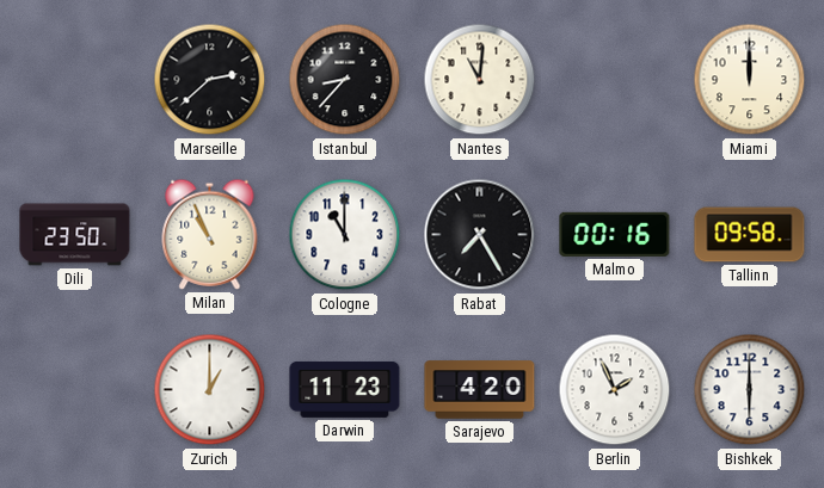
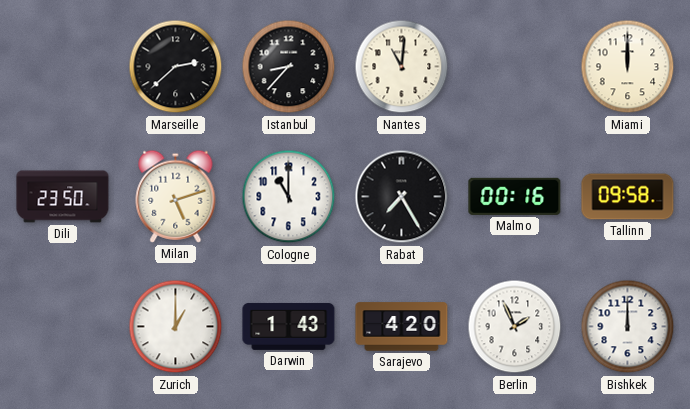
Milan: 10:56 -> 5:12 (176, 196)
Darwin: 11:23 -> 1:43 (289, 326)
Bishkek: 6:00 -> 12:00 (628, 327)
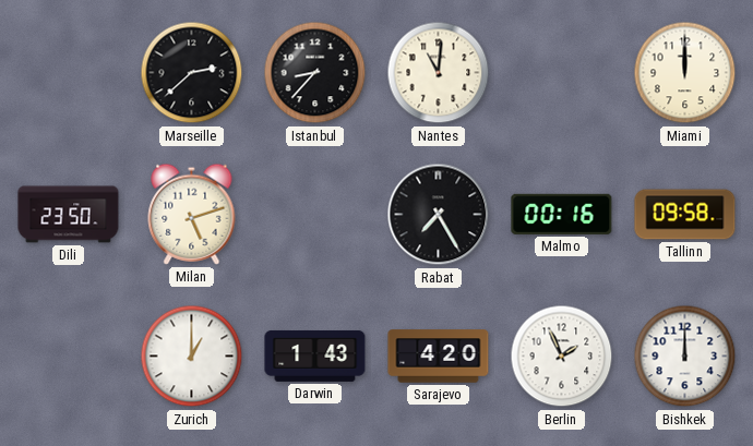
Cologne: 11:00 -> none (289, 197)
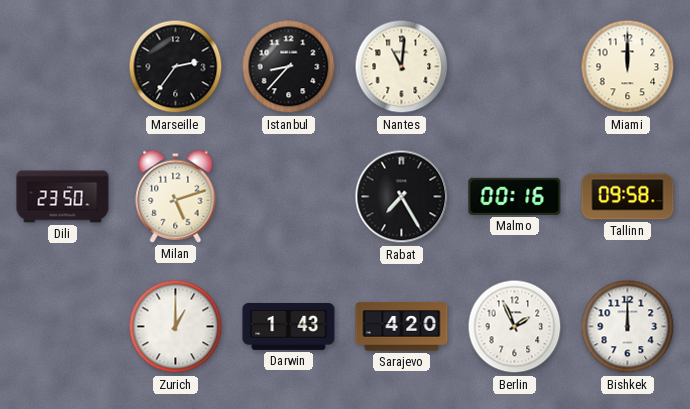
Marseille: 2:38 -> 2:36 (176, 67)
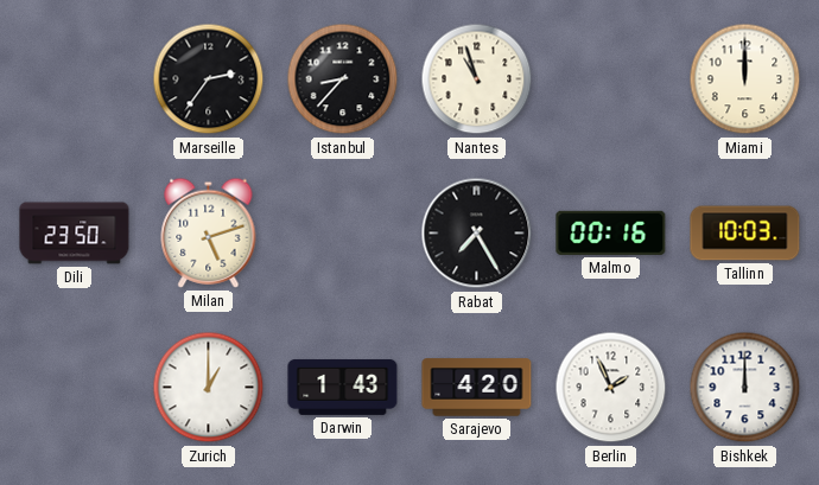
Nantes: 11:01 -> 10:57 (477, 79)
Tallinn: 09:58 -> 10:03 (745, 234)
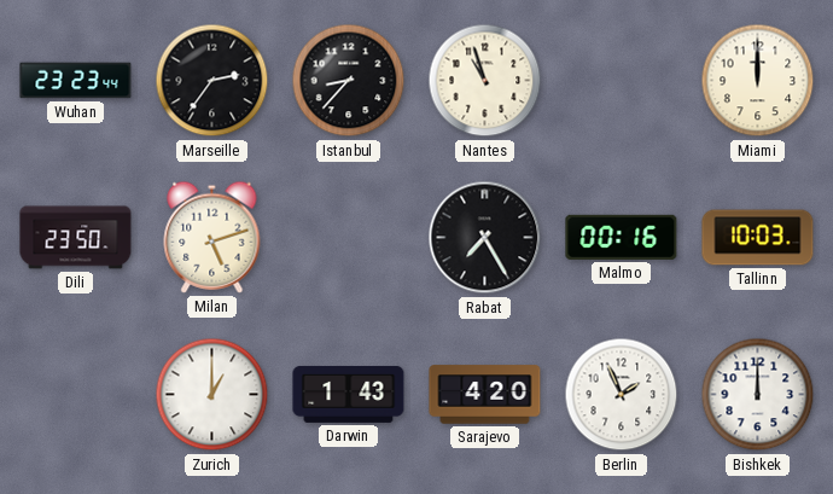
Wuhan: none -> 23:23 (76, 81)
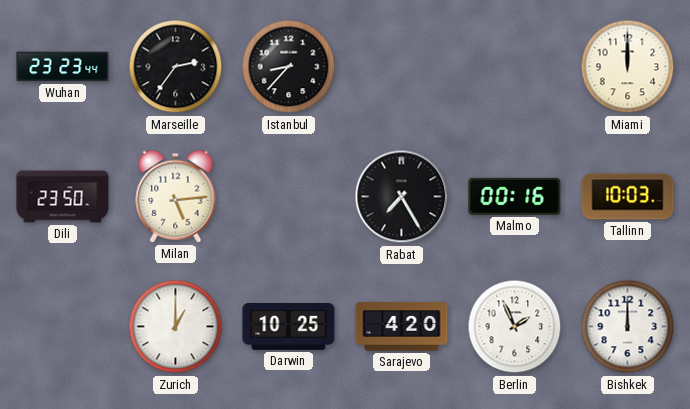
Nantes: 10:57 -> none (485, 81)
Milan: 5:12 -> 5:14 (176, 196)
Darwin: 1:43 -> 10:25 (289, 326)
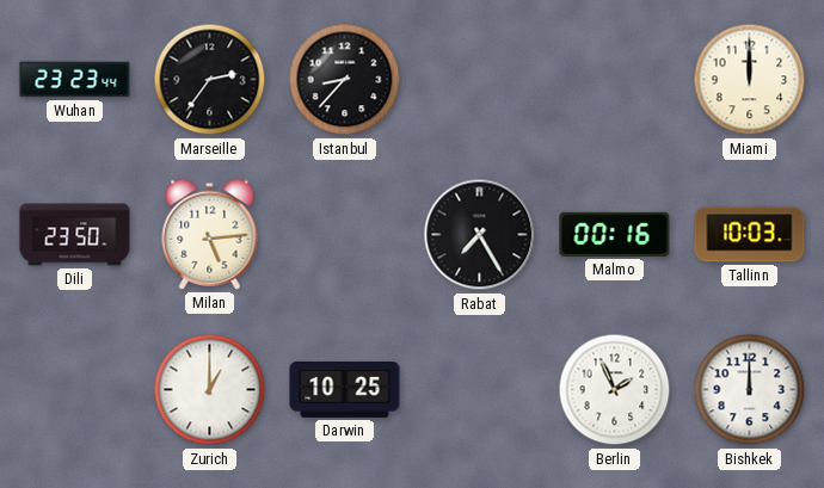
Sarajevo: 4:20 -> none (402, 327)
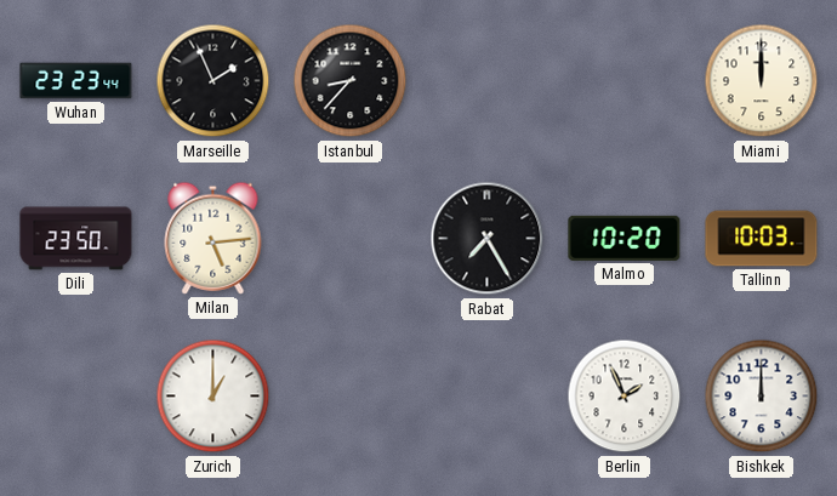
Marseille: 2:36 -> 1:56 (213, 81)
Malmo: 00:16 -> 10:20 (625, 238)
Darwin: 10:25 -> none (345, 389)
